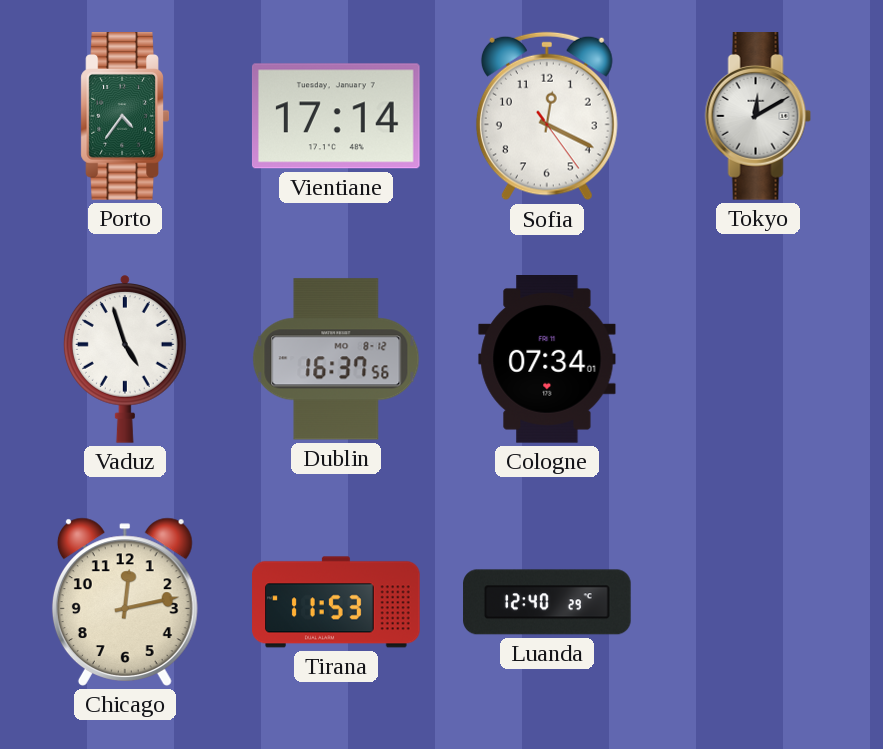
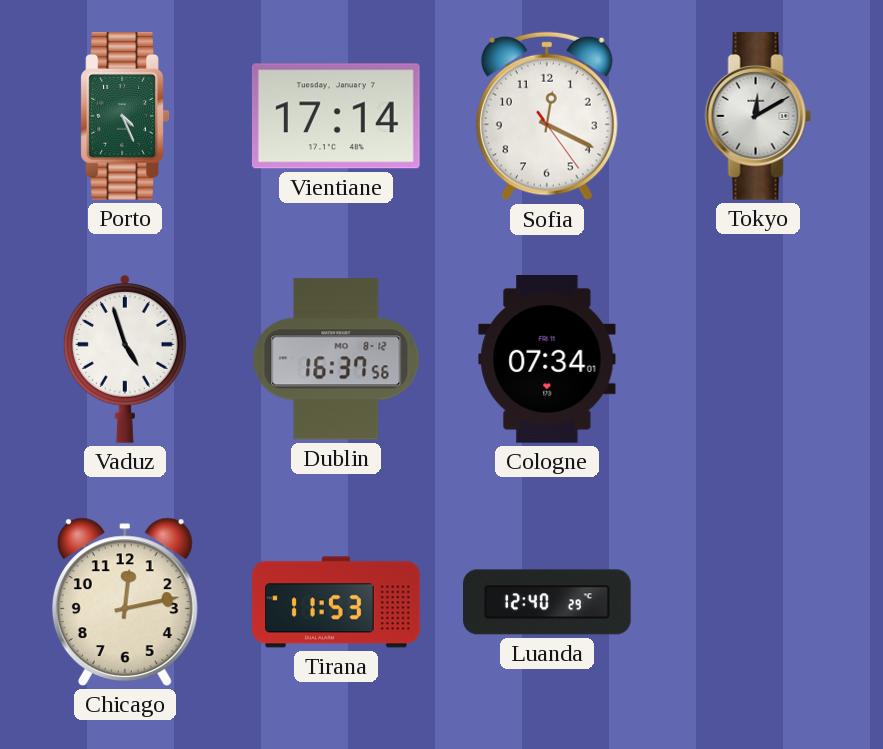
Porto: 4:36 -> 4:26 (125, 117)
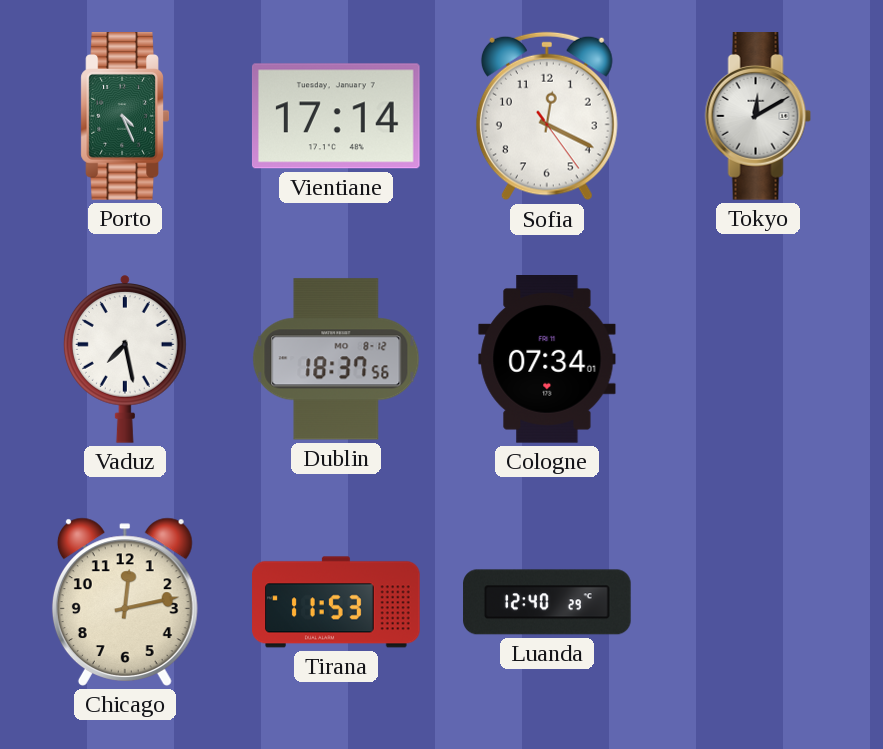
Vaduz: 4:57 -> 7:28 (125, 359)
Dublin: 16:37 -> 18:37 (336, 359)
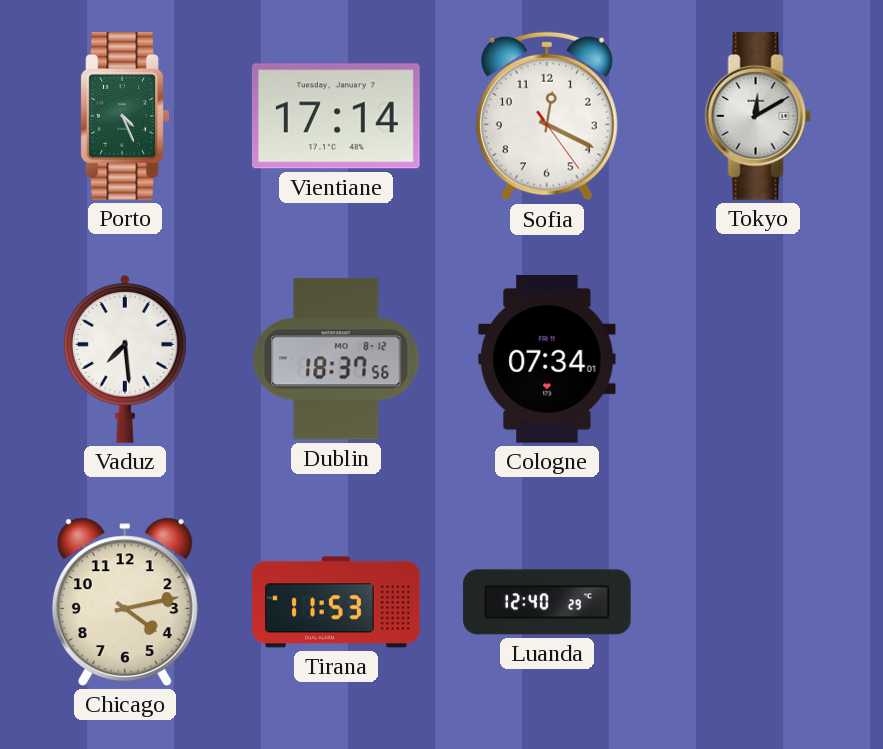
Vaduz: 7:28 -> 7:29 (125, 359)
Chicago: 12:13 -> 4:13 (125, 602)
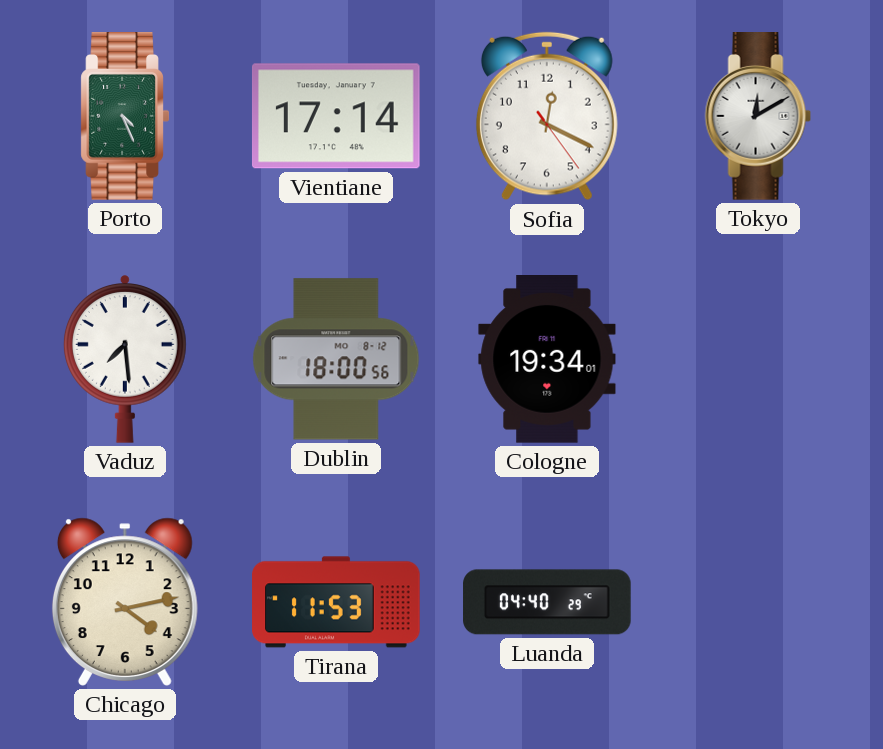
Dublin: 18:37 -> 18:00 (336, 359)
Cologne: 07:34 -> 19:34 (547, 360)
Luanda: 12:40 -> 04:40 (547, 602)
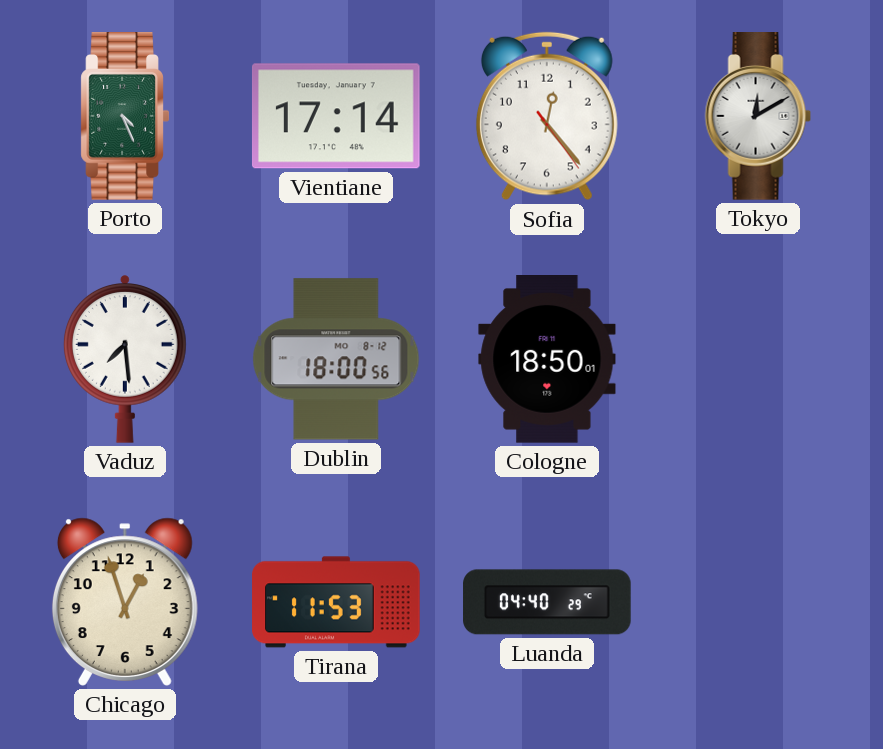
Sofia: 12:19 -> 12:23 (547, 116)
Cologne: 19:34 -> 18:50 (547, 360)
Chicago: 4:13 -> 12:57 (125, 602)
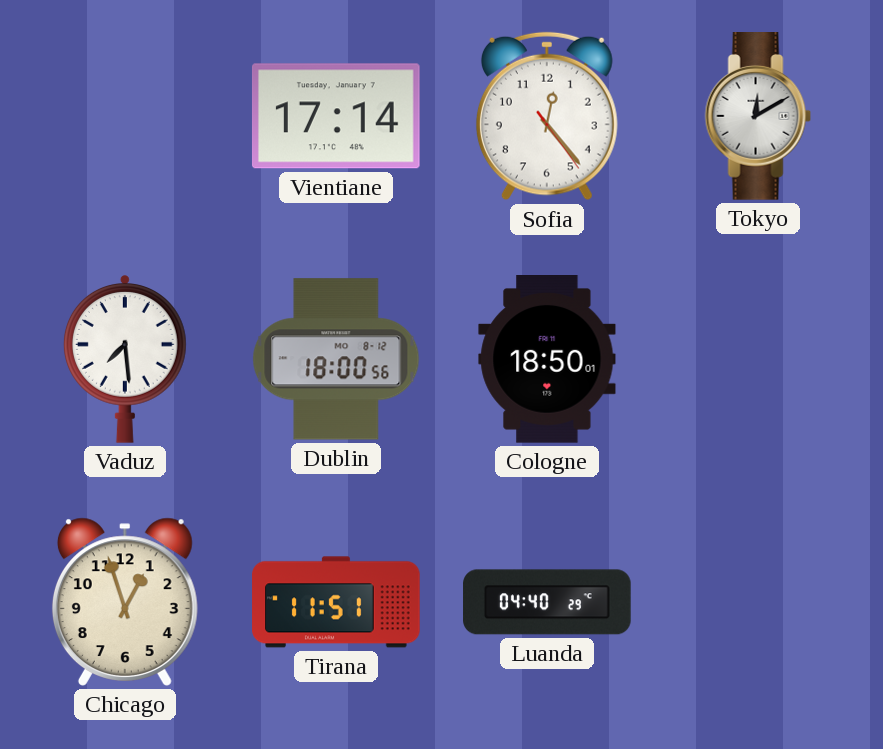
Porto: 4:26 -> none (125, 117)
Tirana: 11:53 -> 11:51 (336, 602)
